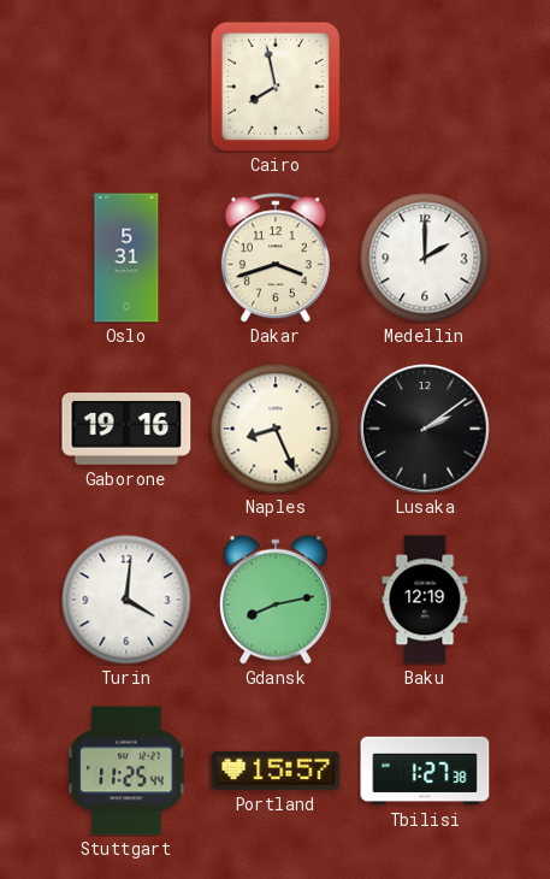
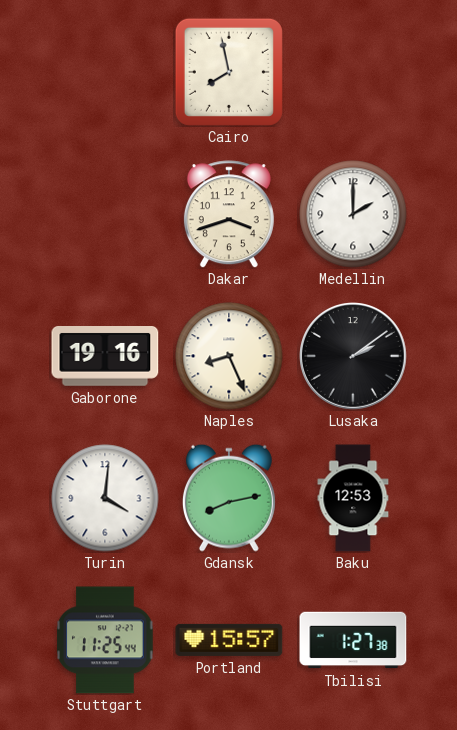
Oslo: 5:31 -> none (126, 258)
Baku: 12:19 -> 12:53 (353, 498)
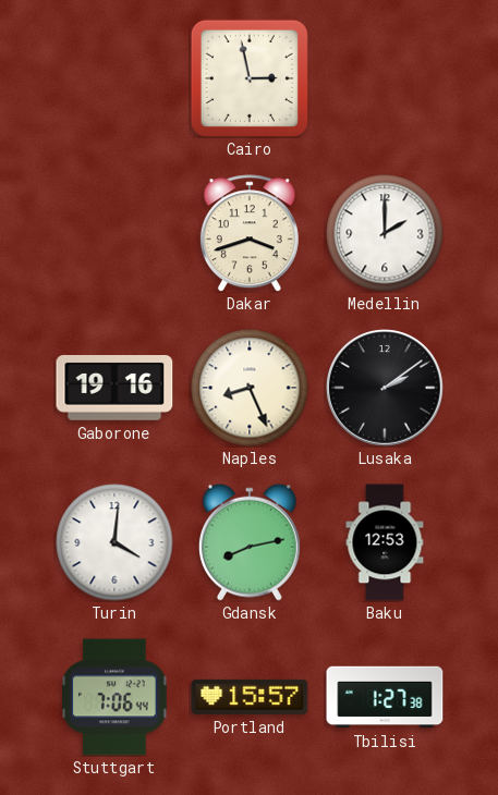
Cairo: 7:58 -> 2:58 (250, 78)
Stuttgart: 11:25 -> 7:06 (114, 697)
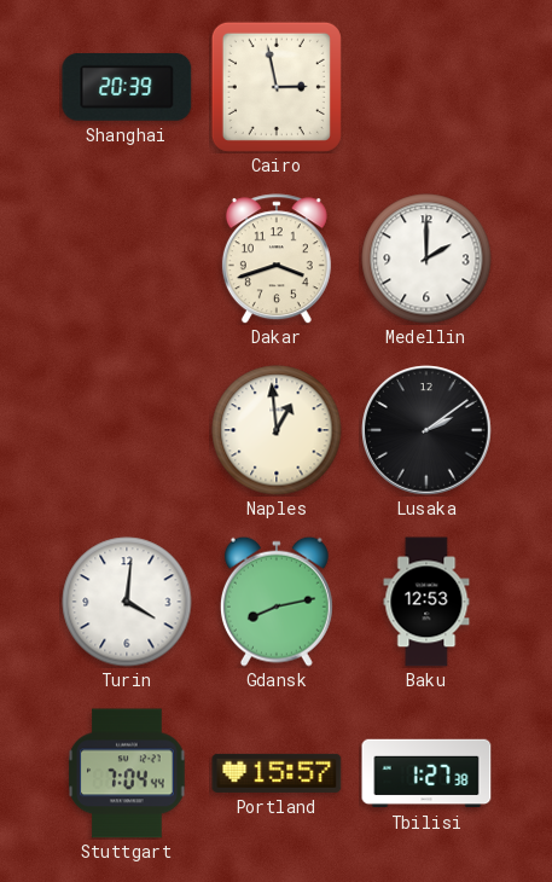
Shanghai: none -> 20:39 (127, 87)
Gaborone: 19:16 -> none (114, 389)
Naples: 8:26 -> 12:59 (277, 430)
Stuttgart: 7:06 -> 7:04 (127, 773)
